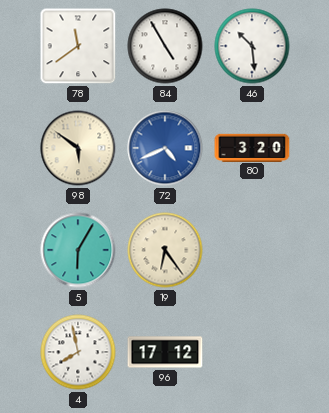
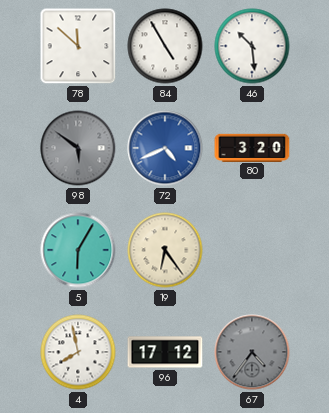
78: 11:39 -> 11:52 (78, 46)
98 dial: cream -> grey (78, 148)
67: none -> 4:36 (252, 352)
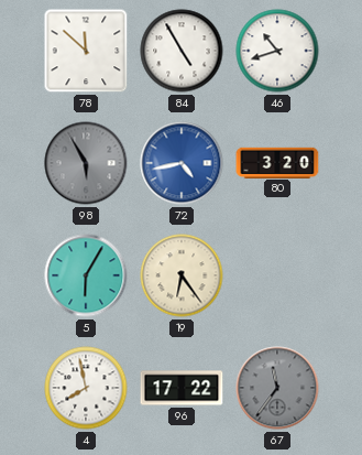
46: 10:29 -> 10:42 (277, 51)
98: 5:51 -> 5:55 (86, 163)
72: 4:41 -> 4:43 (182, 163)
96: 17:12 -> 17:22 (182, 388)
67: 4:36 -> 11:36 (277, 388)
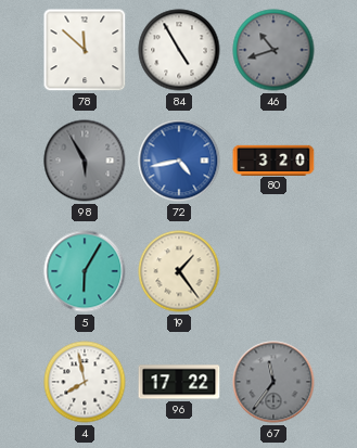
46 dial: white -> grey (273, 50)
19: 6:24 -> 1:24 (179, 271)
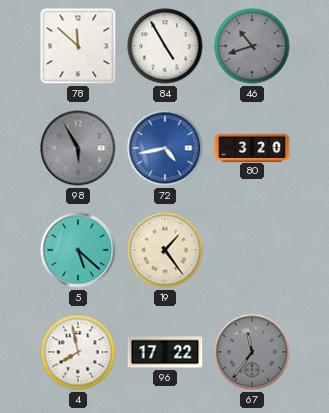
5: 6:05 -> 5:22 (78, 250)
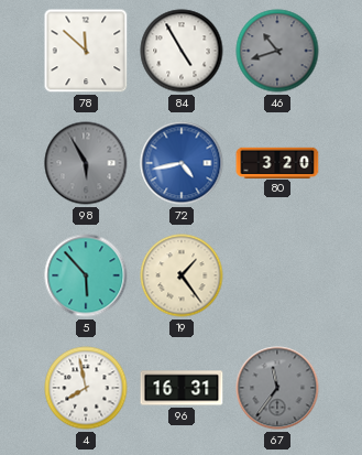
5: 5:22 -> 5:53 (86, 275)
96: 17:22 -> 16:31 (182, 388)
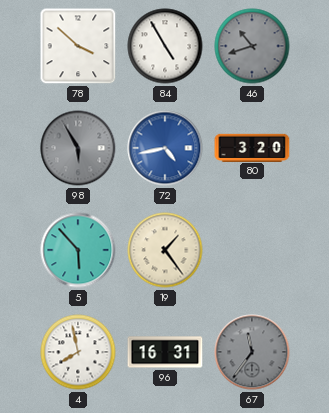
78: 11:52 -> 3:52 (78, 46)
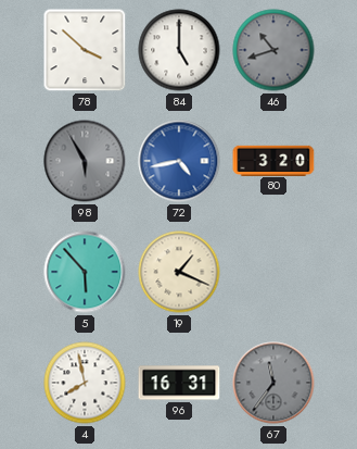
84: 4:55 -> 5:00 (179, 50)
19: 1:24 -> 1:19 (179, 272)
